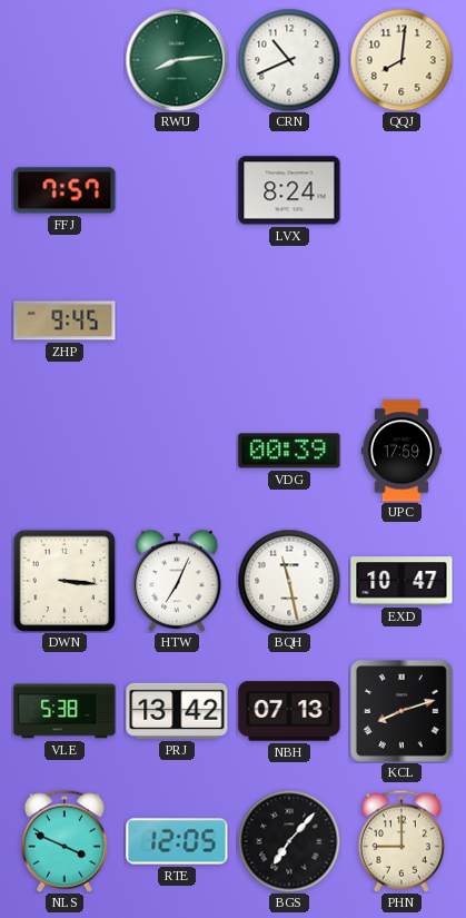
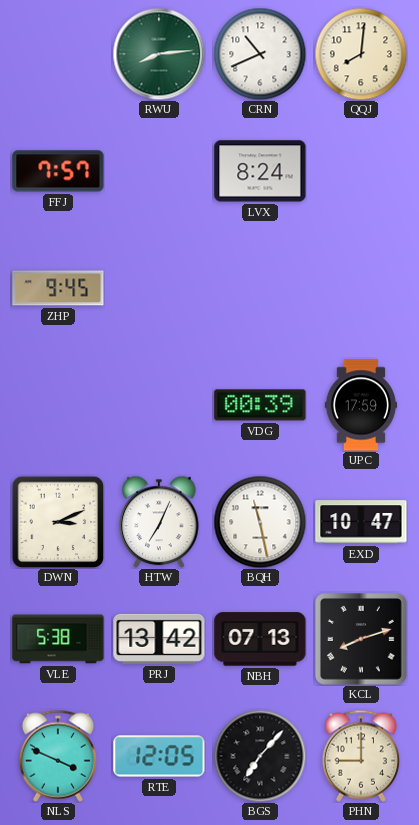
DWN: 3:16 -> 3:11 (58, 522)
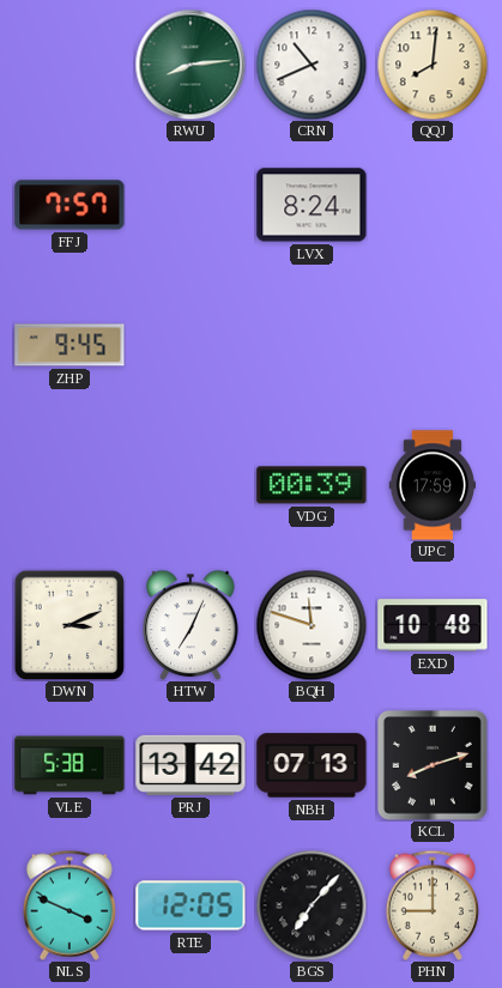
BQH: 11:28 -> 11:48 (312, 625)
EXD: 10:47 -> 10:48 (433, 625)
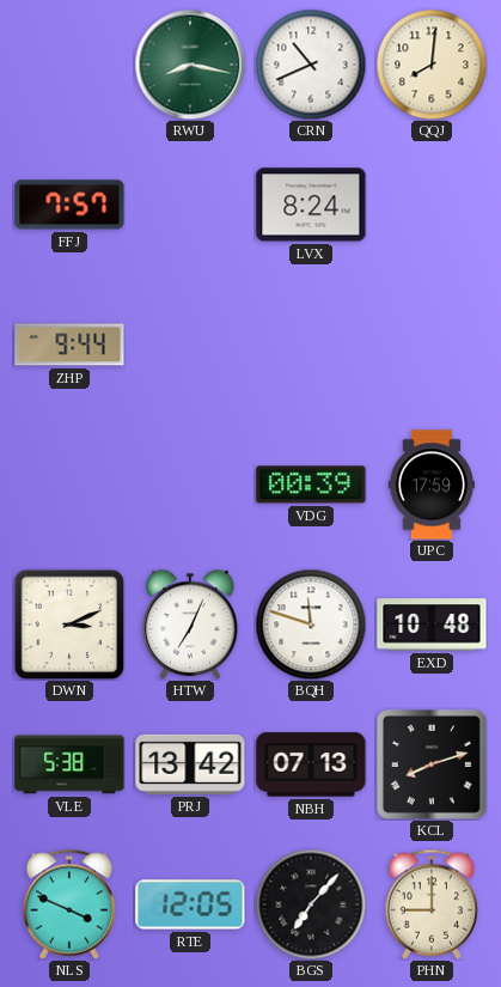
RWU: 8:14 -> 8:17 (190, 65)
ZHP: 9:45 -> 9:44 (69, 345)
